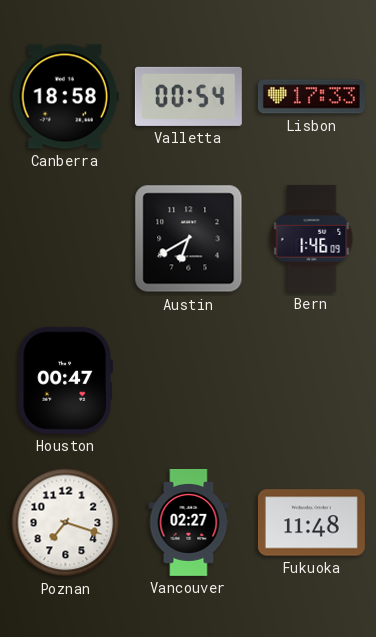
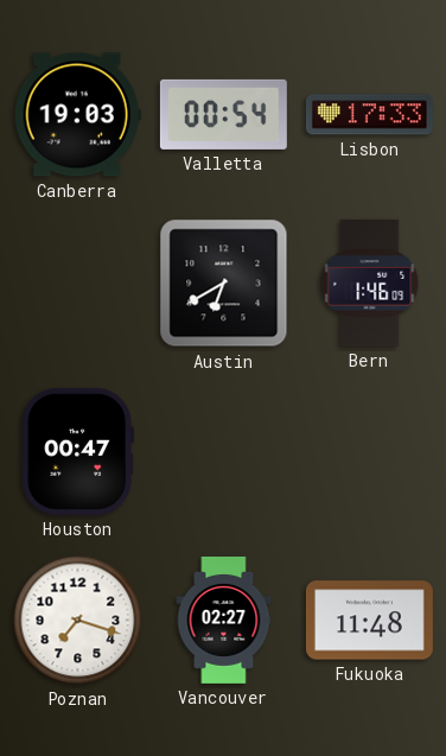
Canberra: 18:58 -> 19:03 (77, 115)
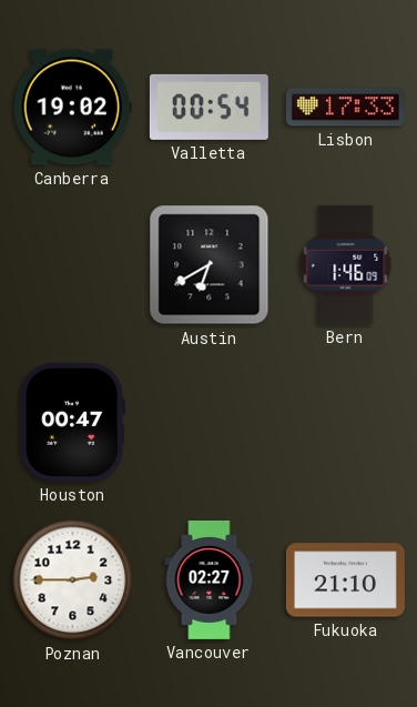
Canberra: 19:03 -> 19:02 (72, 108)
Poznan: 7:18 -> 2:45 (73, 580)
Fukuoka: 11:48 -> 21:10 (345, 580)
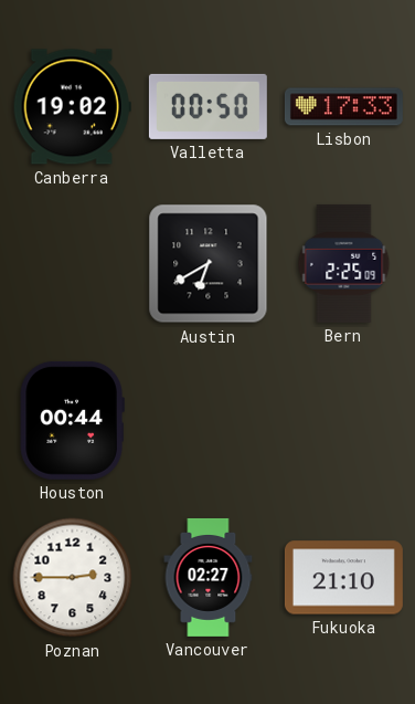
Valletta: 00:54 -> 00:50 (208, 106)
Bern: 1:46 -> 2:25 (344, 263)
Houston: 00:47 -> 00:44 (72, 420)
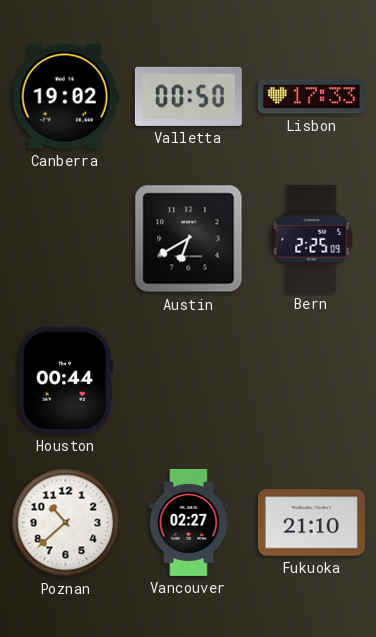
Poznan: 2:45 -> 10:38 (66, 523)
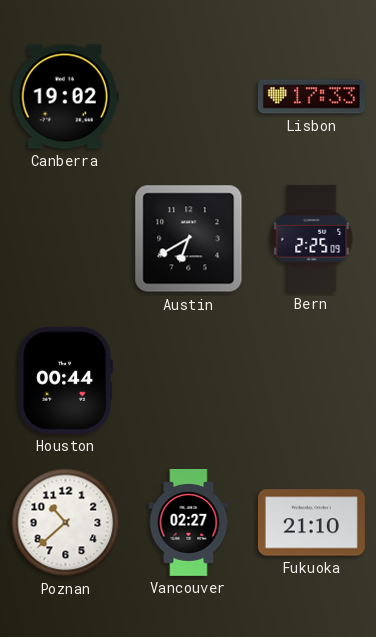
Valletta: 00:50 -> none (188, 96)
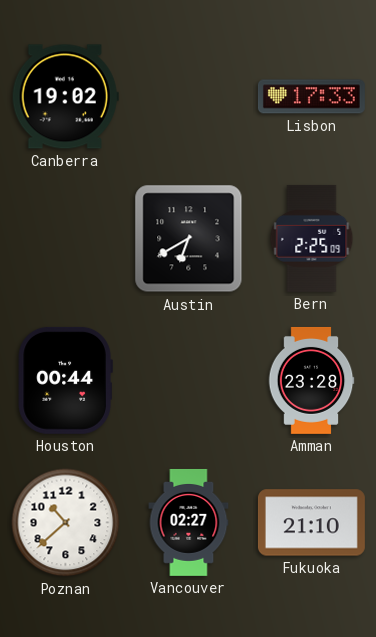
Amman: none -> 23:28 (311, 380)
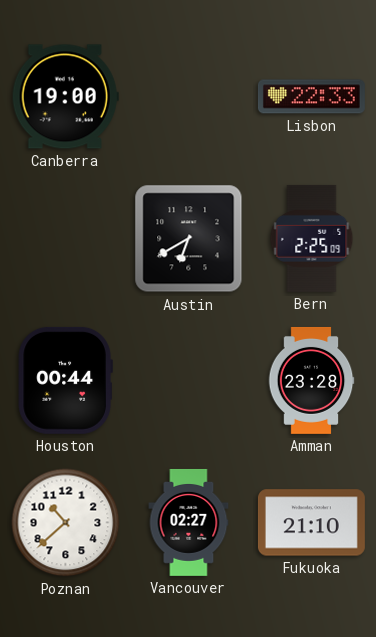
Canberra: 19:02 -> 19:00 (65, 97)
Lisbon: 17:33 -> 22:33 (311, 97)
